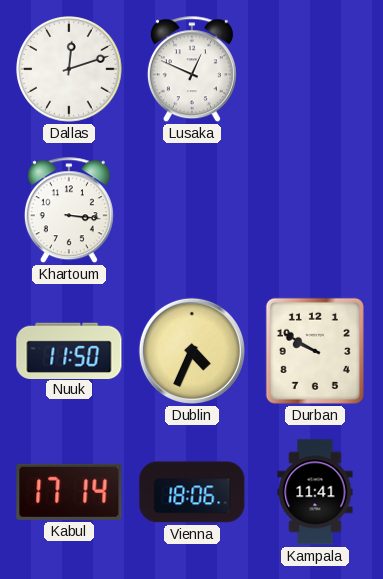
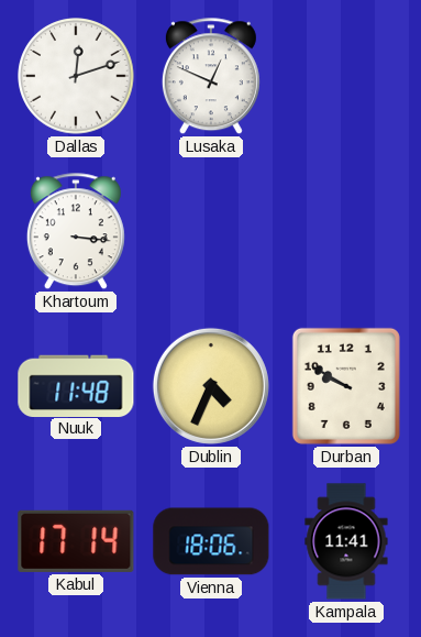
Nuuk: 11:50 -> 11:48 (76, 385)
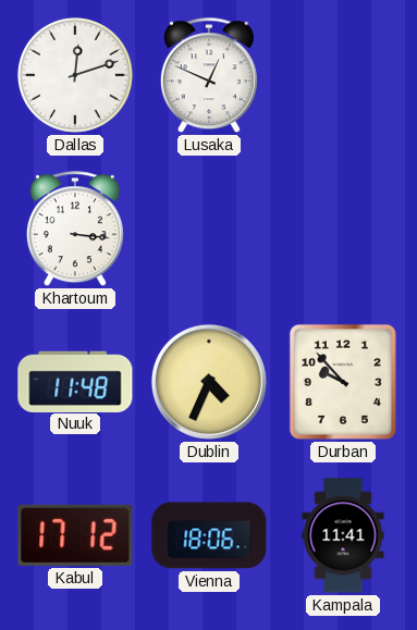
Durban: 9:50 -> 9:53 (343, 382)
Kabul: 17:14 -> 17:12 (75, 535)
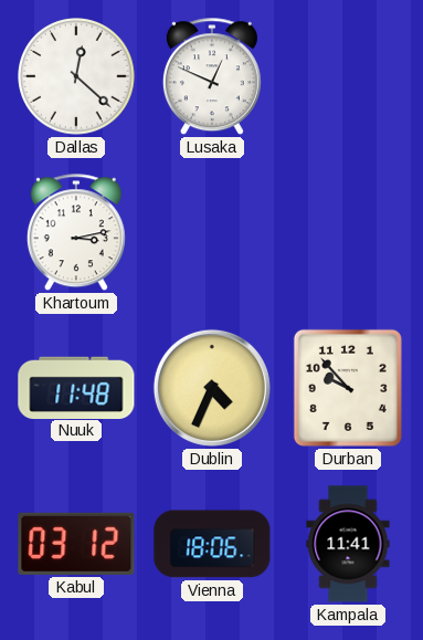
Dallas: 12:12 -> 12:22 (76, 76)
Khartoum: 3:16 -> 3:13 (76, 233)
Kabul: 17:12 -> 03:12 (76, 544)
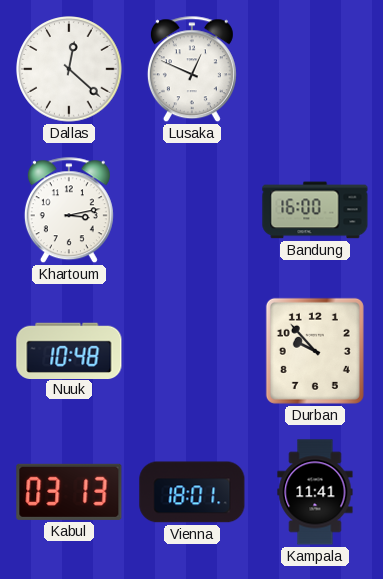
Bandung: none -> 16:00 (315, 210)
Nuuk: 11:48 -> 10:48 (69, 350)
Dublin: 4:34 -> none (212, 388)
Kabul: 03:12 -> 03:13 (69, 492)
Vienna: 18:06 -> 18:01 (192, 492)
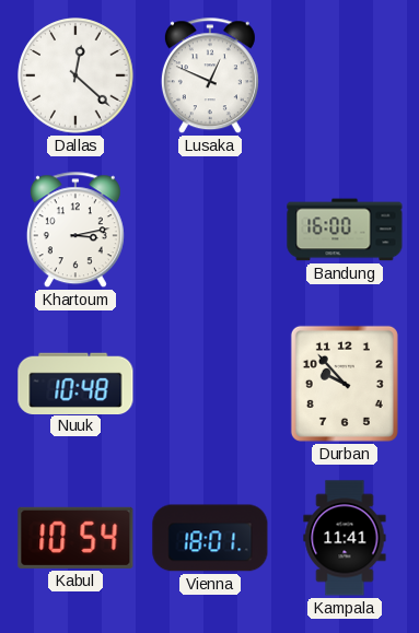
Kabul: 03:13 -> 10:54 (75, 538)
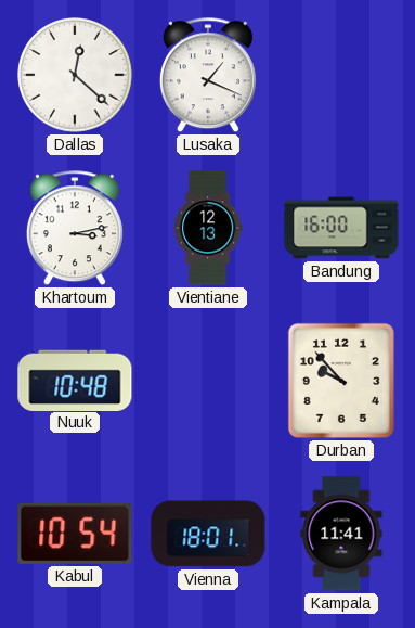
Lusaka: 12:49 -> 1:19 (208, 76)
Vientiane: none -> 12:13 (208, 228)
